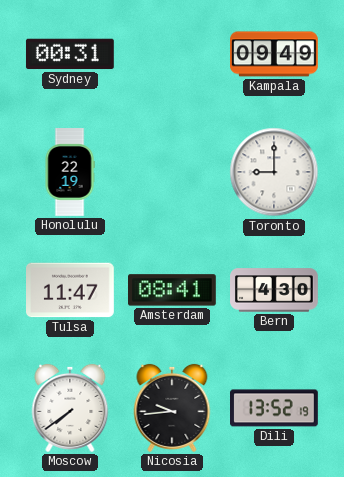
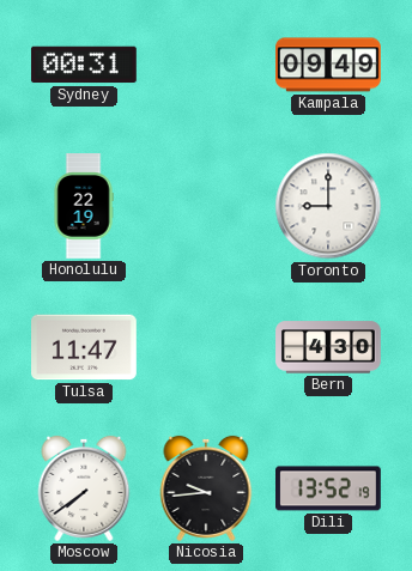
Amsterdam: 08:41 -> none (173, 290)
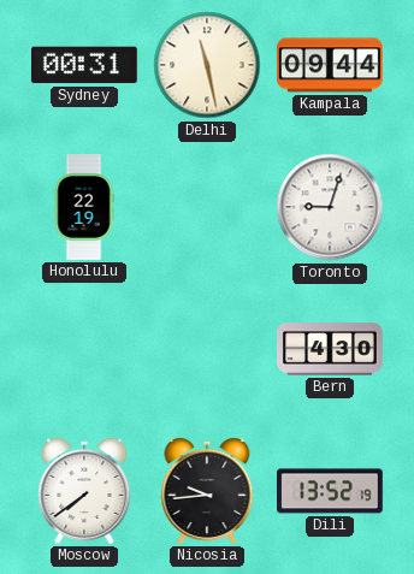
Delhi: none -> 11:28 (207, 65)
Kampala: 09:49 -> 09:44 (331, 65)
Toronto: 9:00 -> 9:03 (330, 207)
Tulsa: 11:47 -> none (85, 347)
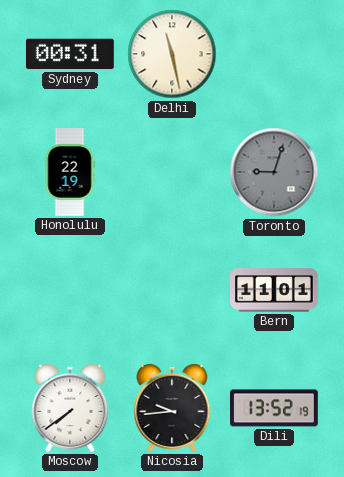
Kampala: 09:44 -> none (331, 65)
Toronto dial: white -> grey (274, 172)
Bern: 4:30 -> 11:01 (274, 290)
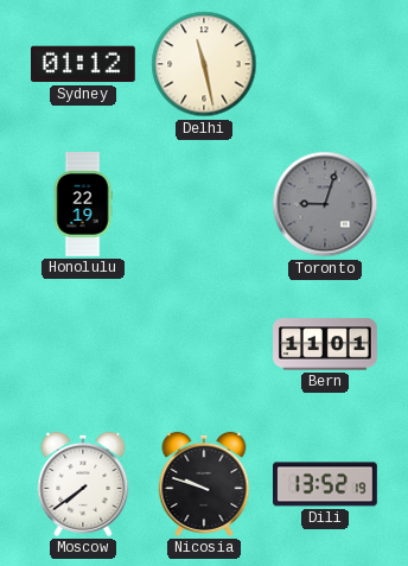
Sydney: 00:31 -> 01:12 (83, 64)
Nicosia: 9:44 -> 9:48 (204, 484)
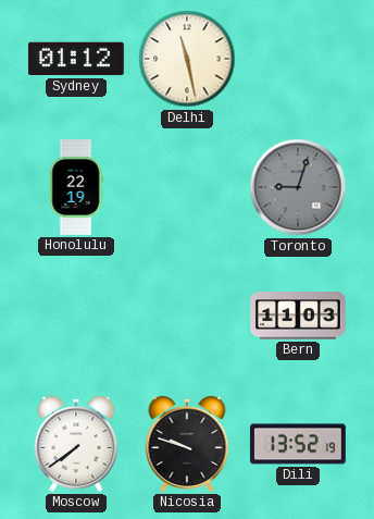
Bern: 11:01 -> 11:03 (298, 316)
